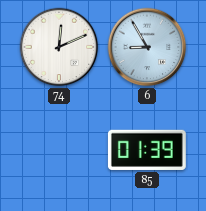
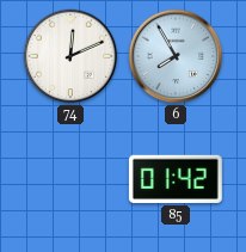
6: 8:55 -> 7:55 (176, 56)
85: 01:39 -> 01:42 (176, 179)
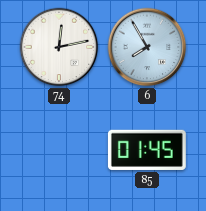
74: 12:11 -> 12:13 (59, 47)
85: 01:42 -> 01:45 (147, 150)
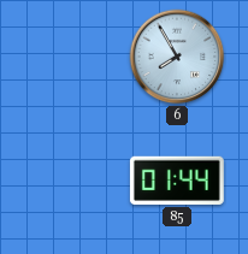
74: 12:13 -> none (59, 47)
85: 01:45 -> 01:44 (177, 181)
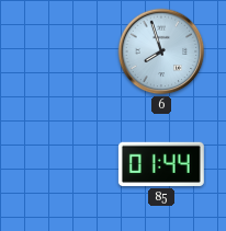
6: 7:55 -> 7:57 (161, 51)
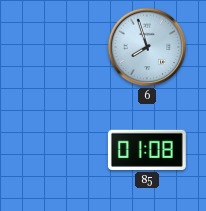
85: 01:44 -> 01:08 (147, 150)
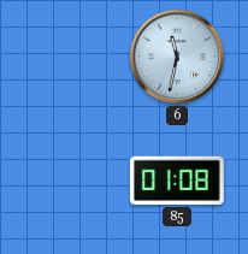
6: 7:57 -> 11:32 (177, 57)
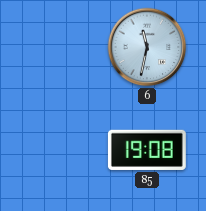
85: 01:08 -> 19:08 (147, 150)
